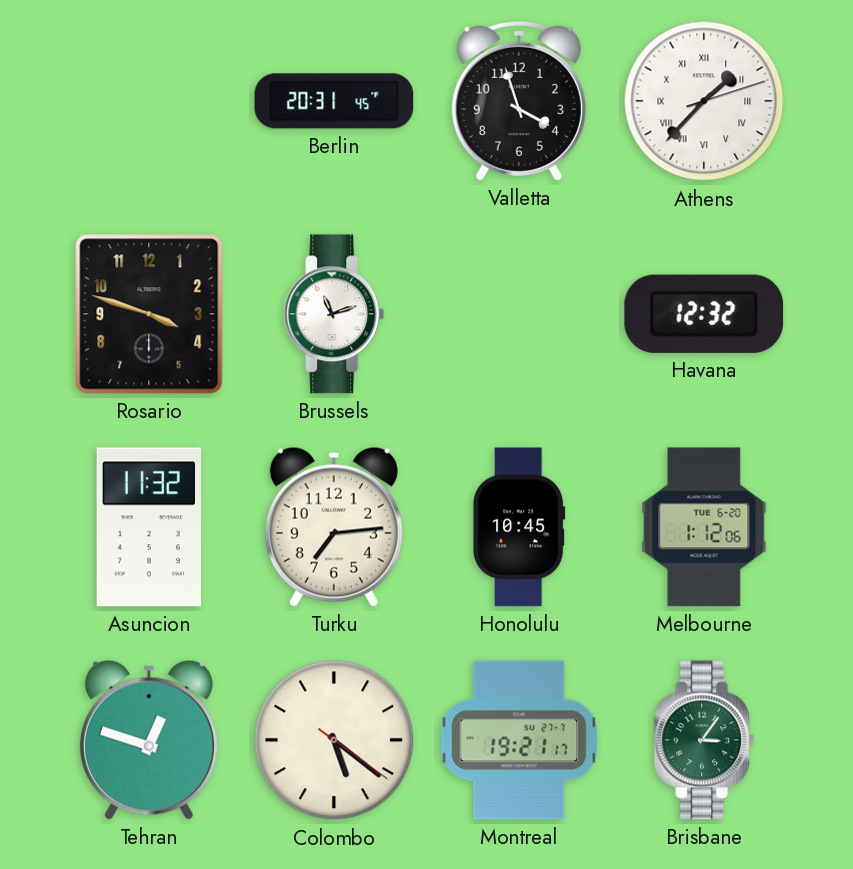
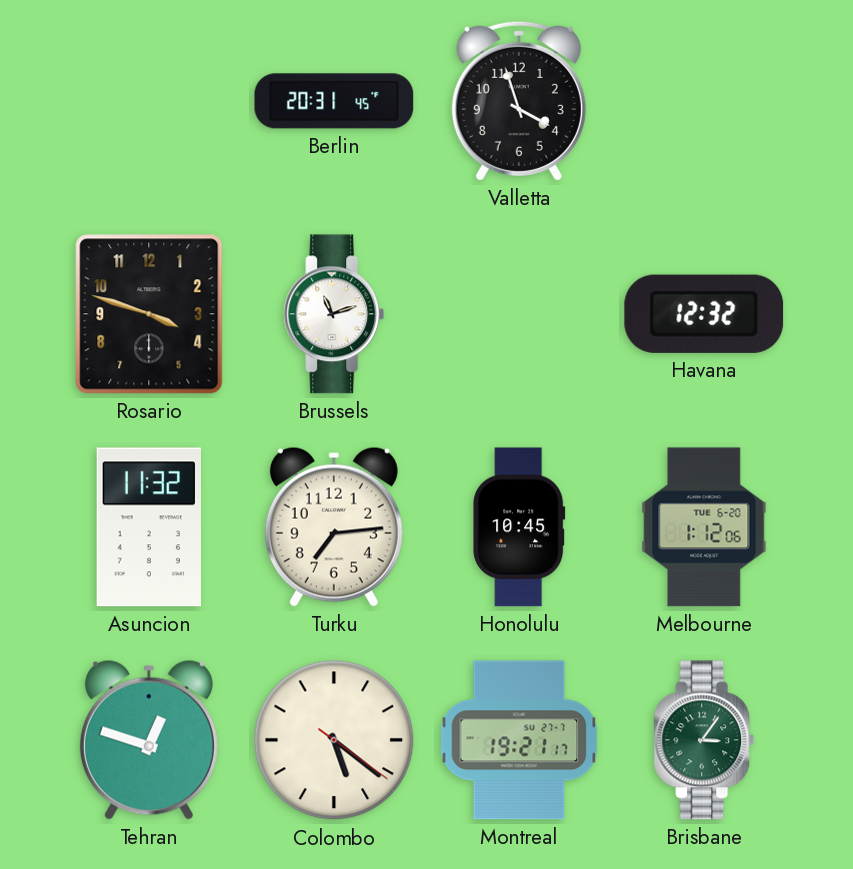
Athens: 1:37 -> none (704, 101)
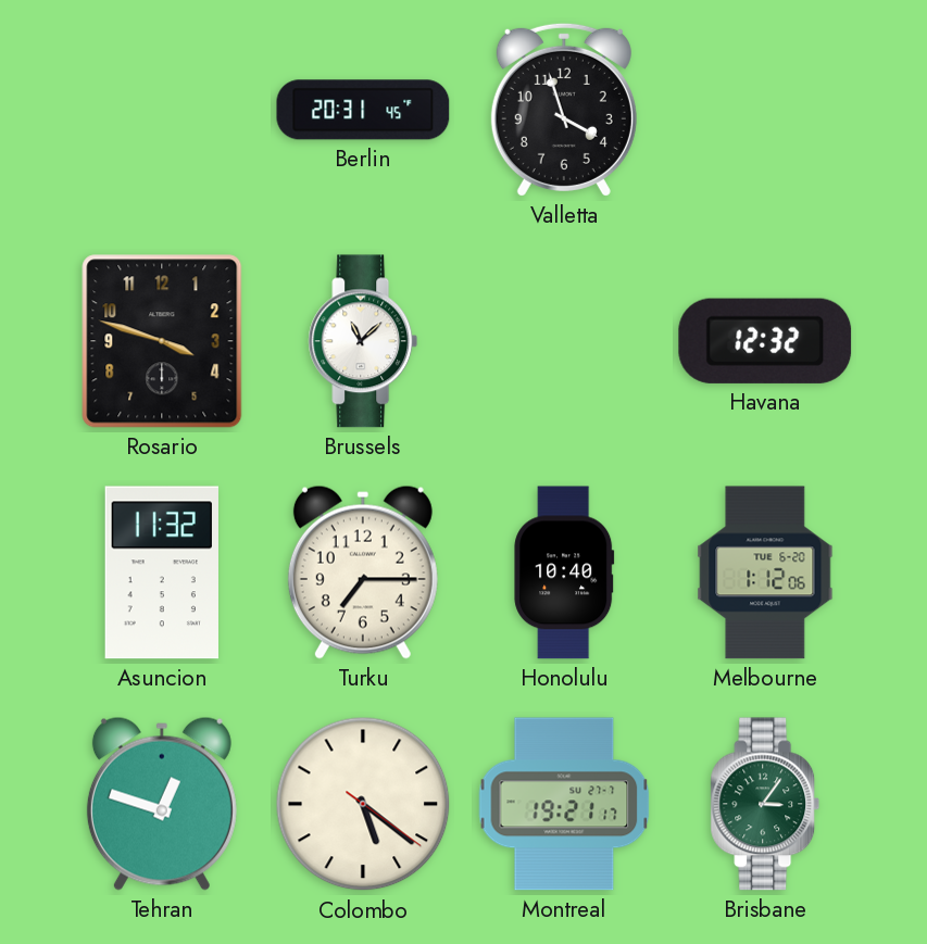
Brussels: 11:12 -> 11:08 (363, 341)
Turku: 7:14 -> 7:15 (363, 572)
Honolulu: 10:45 -> 10:40 (564, 572)
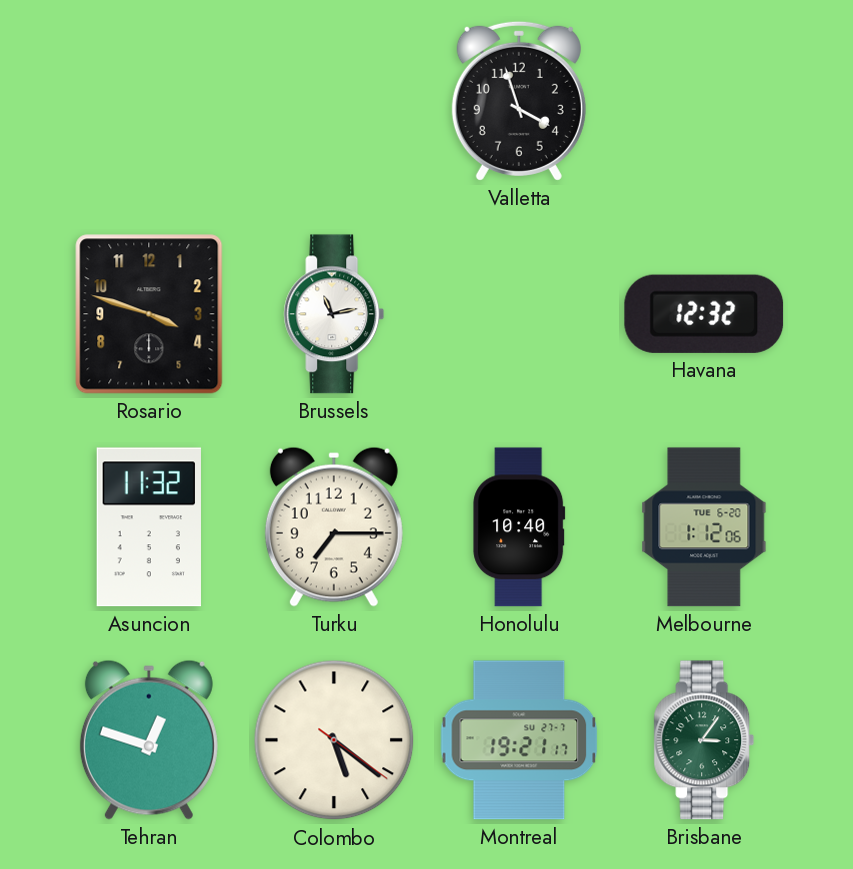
Berlin: 20:31 -> none (363, 110)
Brussels: 11:08 -> 11:13 (334, 314)
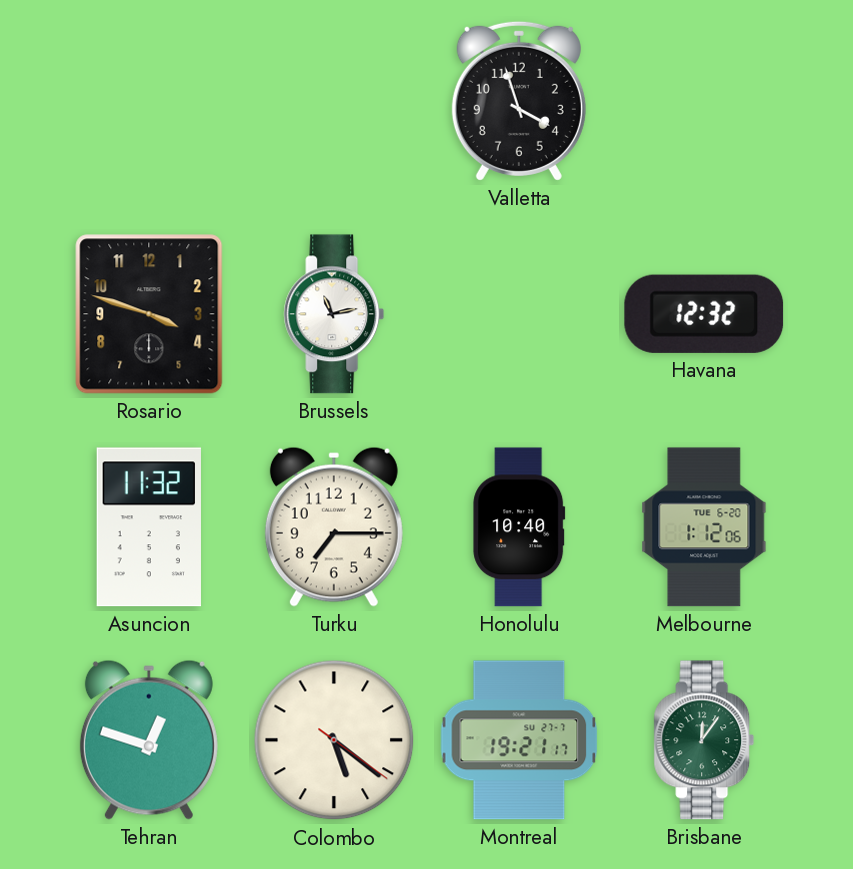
Brisbane: 3:06 -> 12:06 (704, 740)
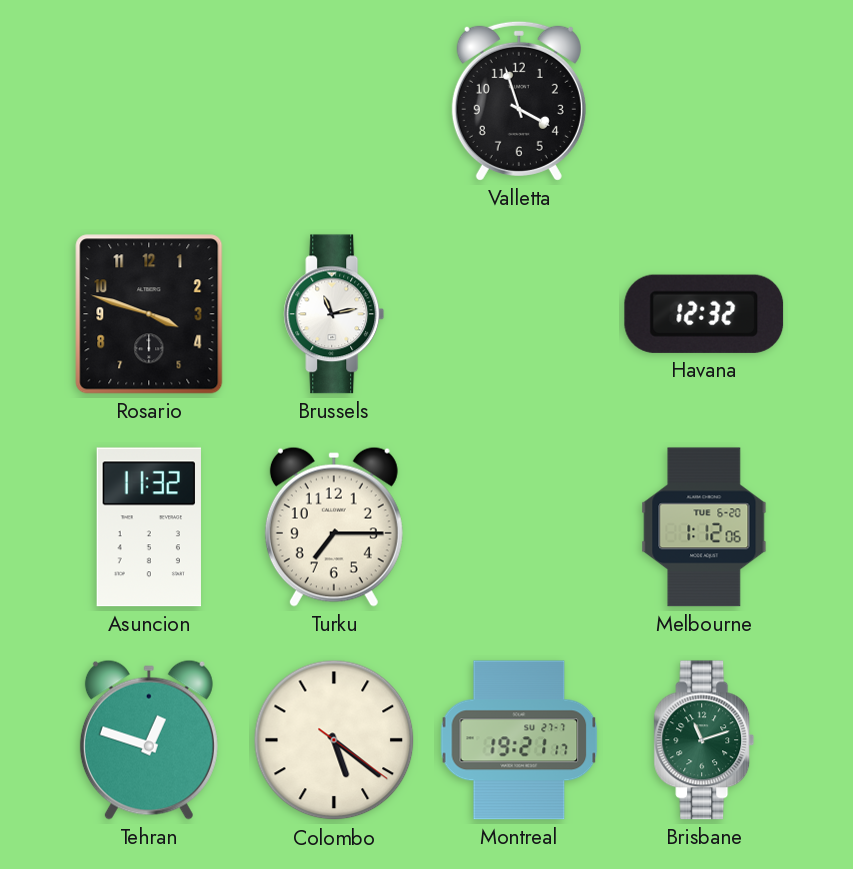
Honolulu: 10:40 -> none (519, 527)
Brisbane: 12:06 -> 11:12 (704, 740)
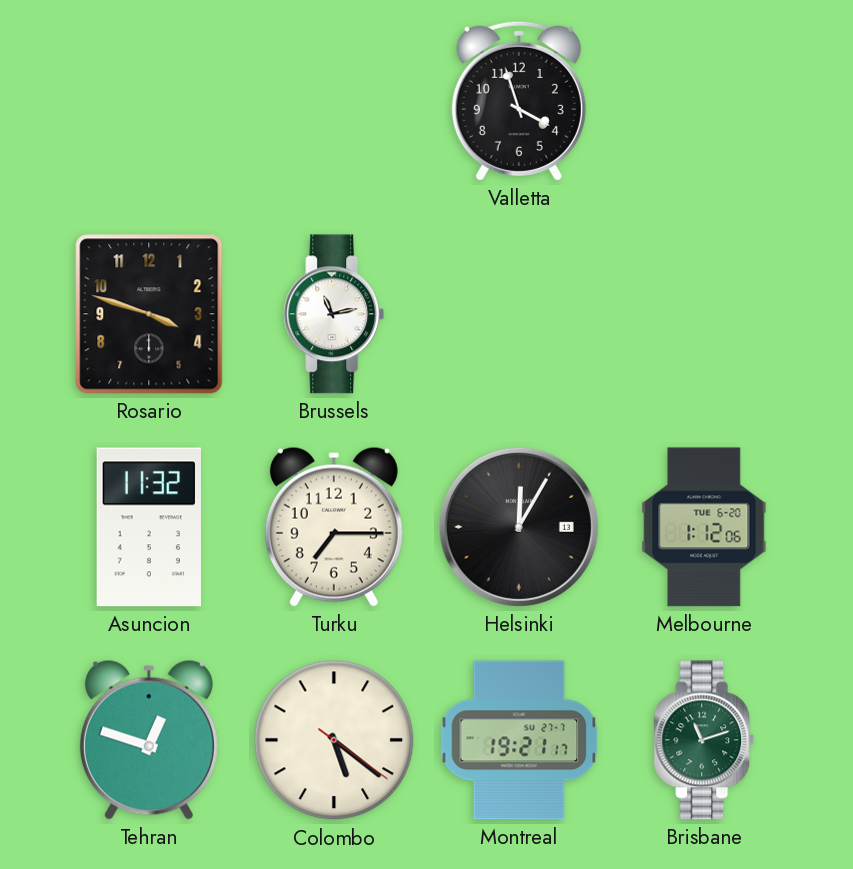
Havana: 12:32 -> none (704, 314)
Helsinki: none -> 12:05 (519, 527)
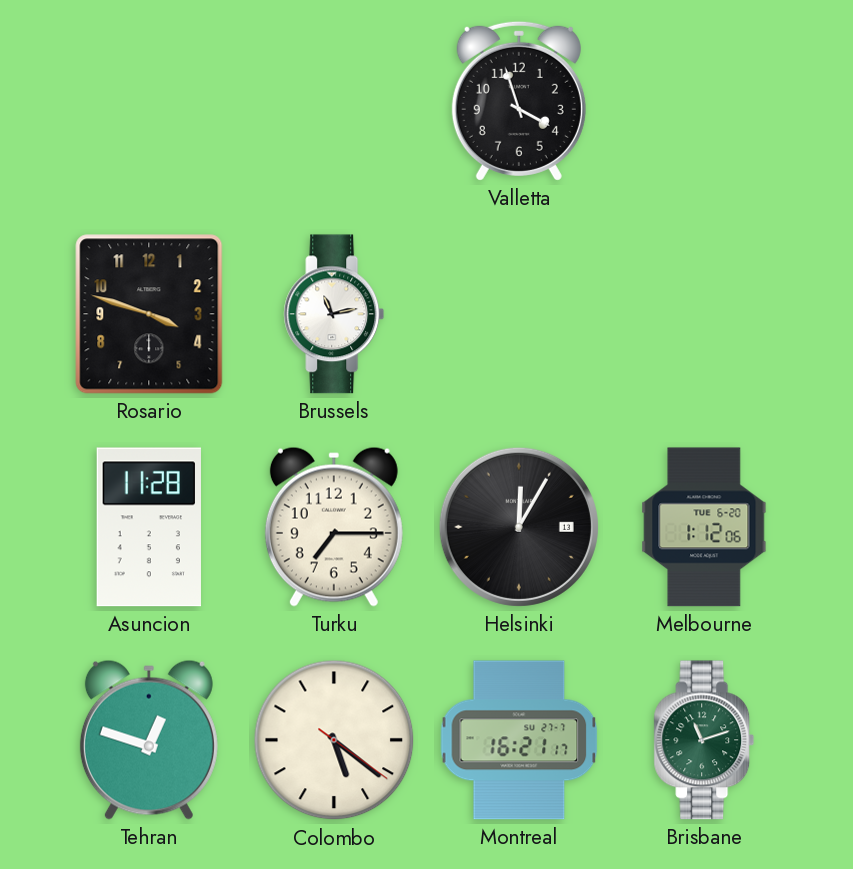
Asuncion: 11:32 -> 11:28 (149, 527)
Montreal: 19:21 -> 16:21 (519, 740)
